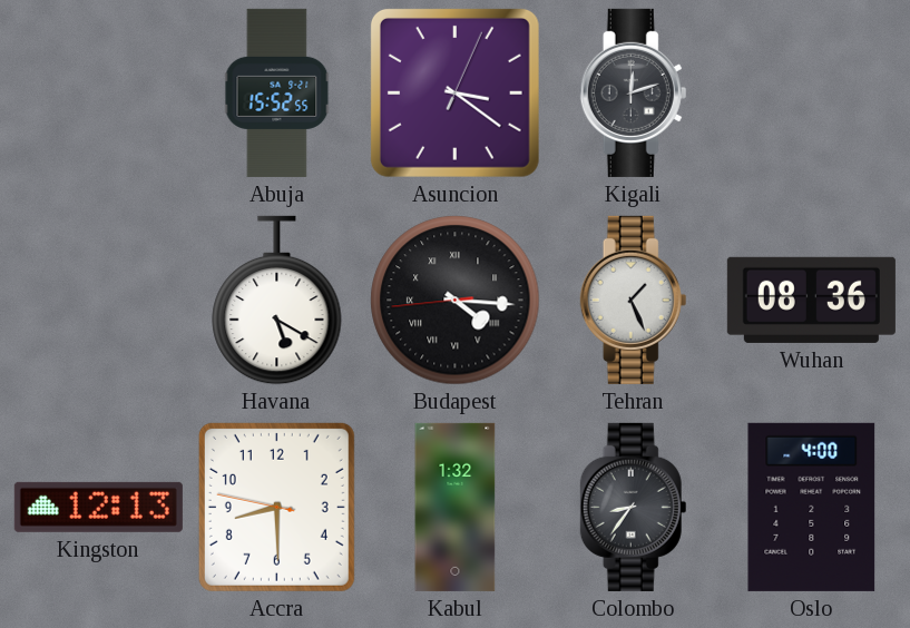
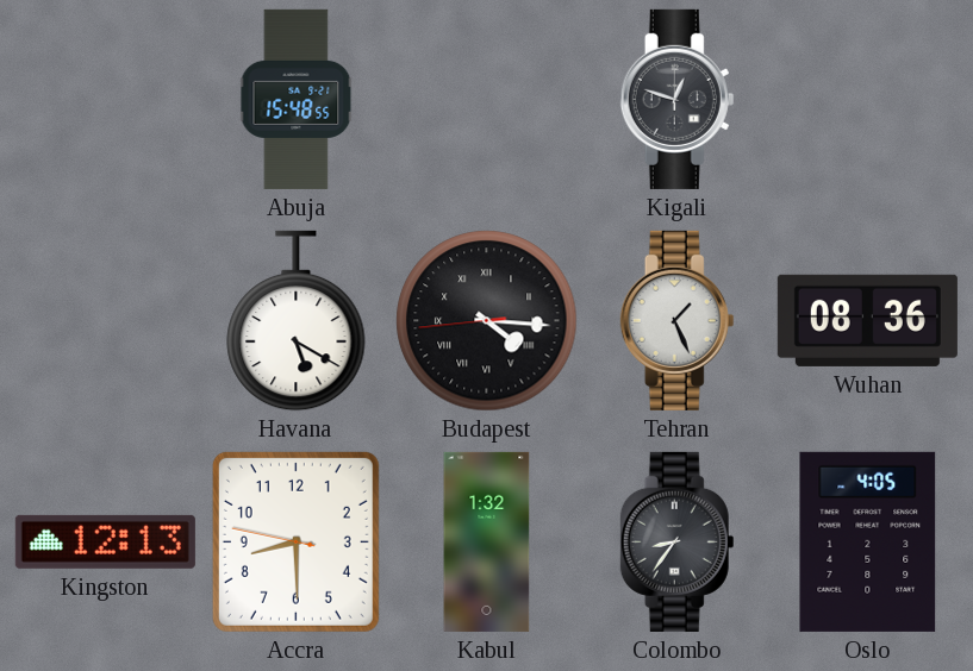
Abuja: 15:52 -> 15:48 (297, 99)
Asuncion: 3:21 -> none (454, 92)
Kigali: 12:12 -> 12:48 (678, 99)
Oslo: 4:00 -> 4:05 (868, 541)
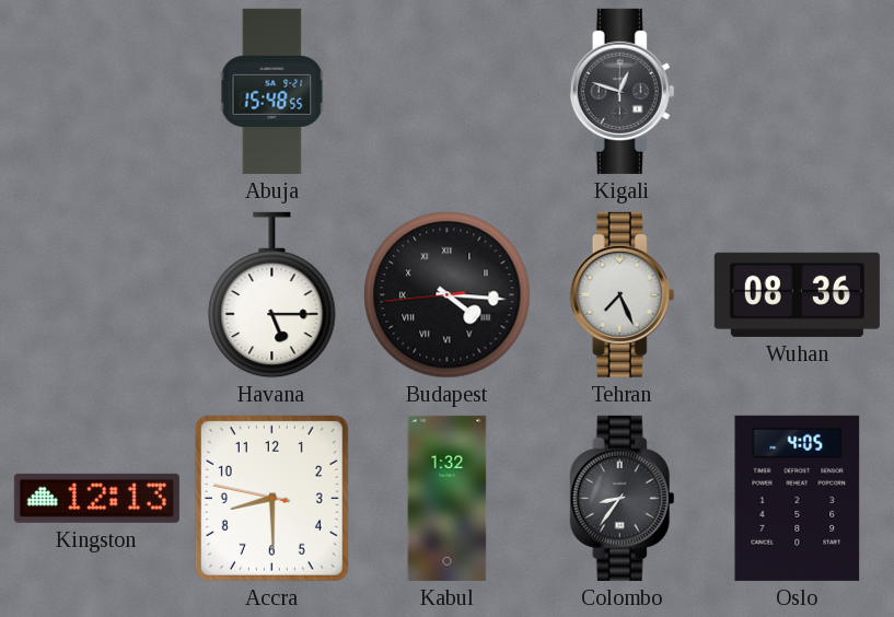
Havana: 5:20 -> 5:15 (272, 295)
Tehran: 1:26 -> 7:26 (623, 294)
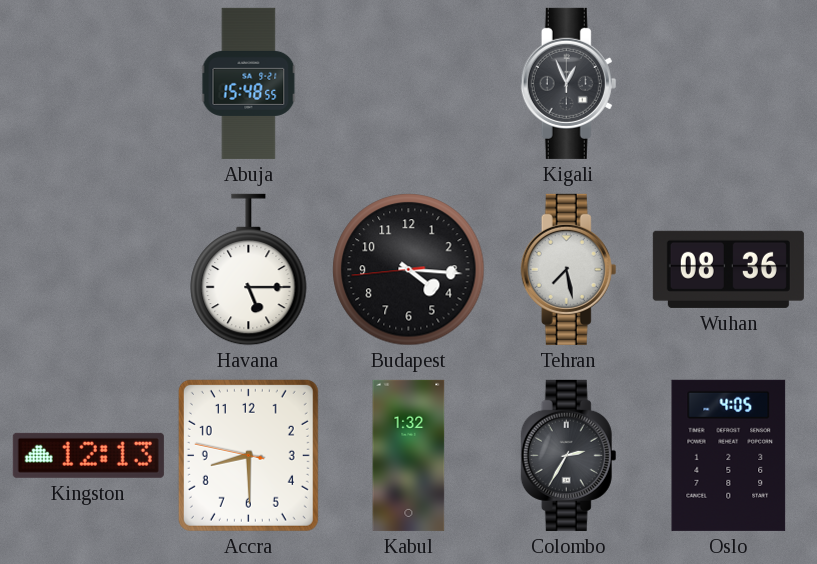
Kigali: 12:48 -> 12:56 (569, 83)
Budapest numerals: Roman -> Arabic (409, 270)
Tehran: 7:26 -> 7:28 (569, 269)
Colombo: 8:36 -> 2:35 (569, 455)
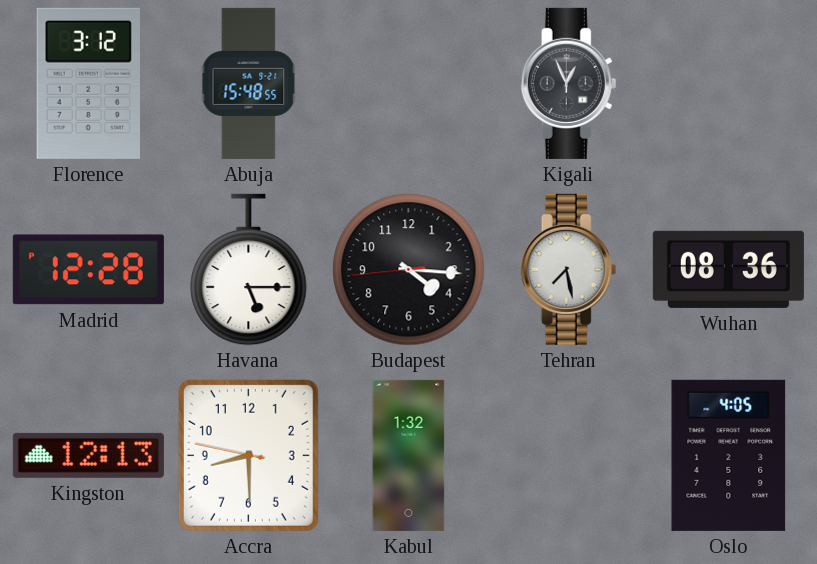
Florence: none -> 3:12 (88, 83)
Madrid: none -> 12:28 (88, 270)
Colombo: 2:35 -> none (569, 455)
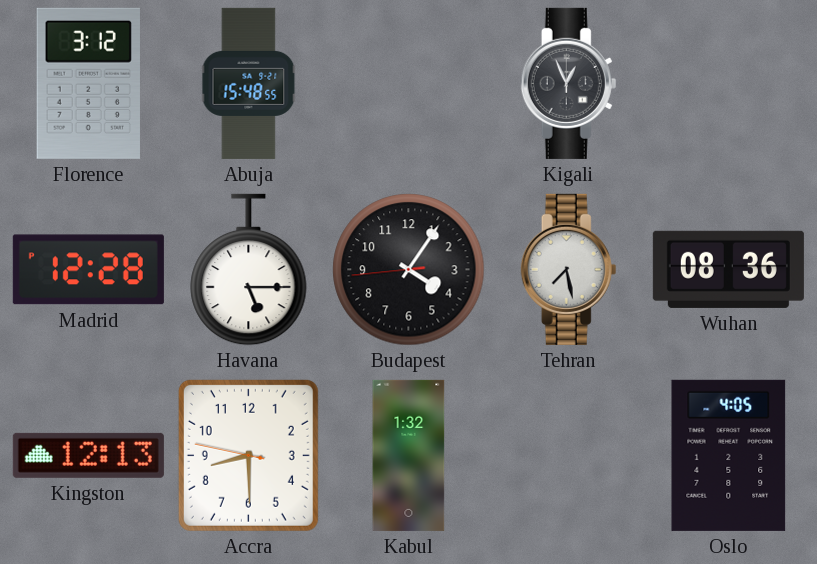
Budapest: 4:15 -> 4:05 (409, 270)
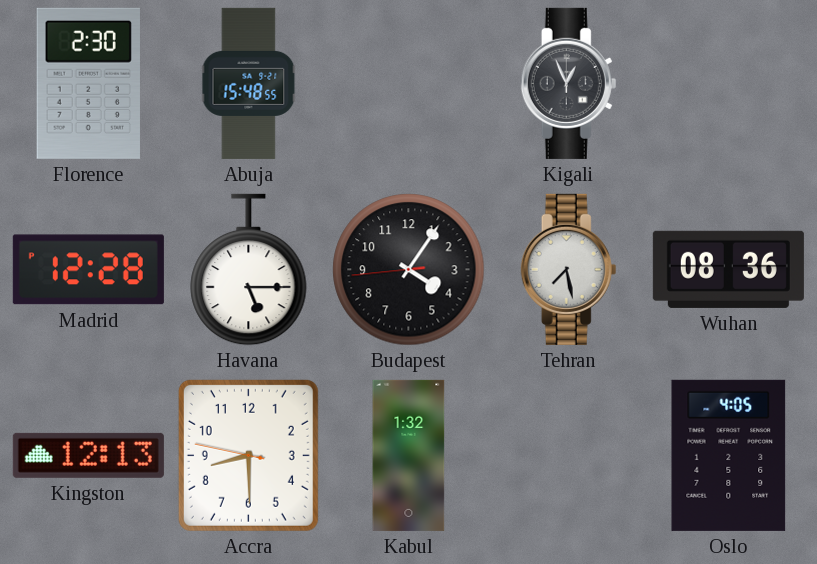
Florence: 3:12 -> 2:30 (88, 83)
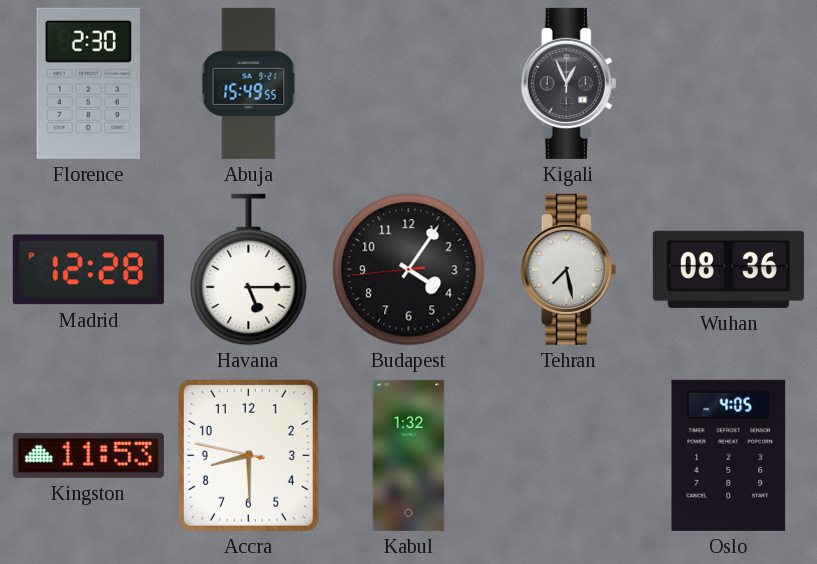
Abuja: 15:48 -> 15:49 (249, 83)
Kingston: 12:13 -> 11:53 (88, 455)
